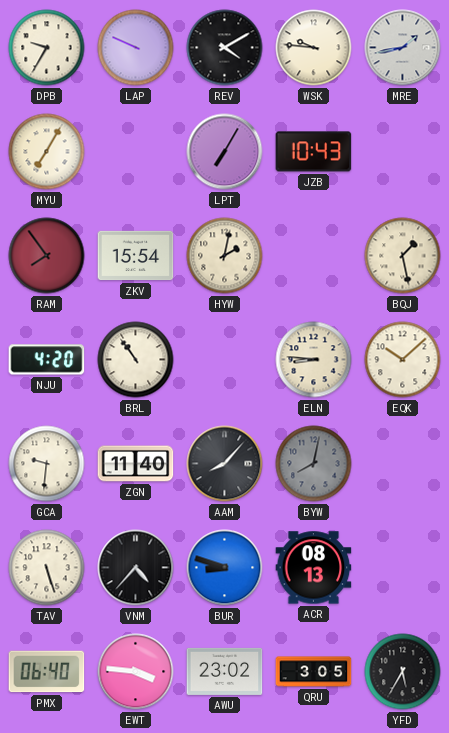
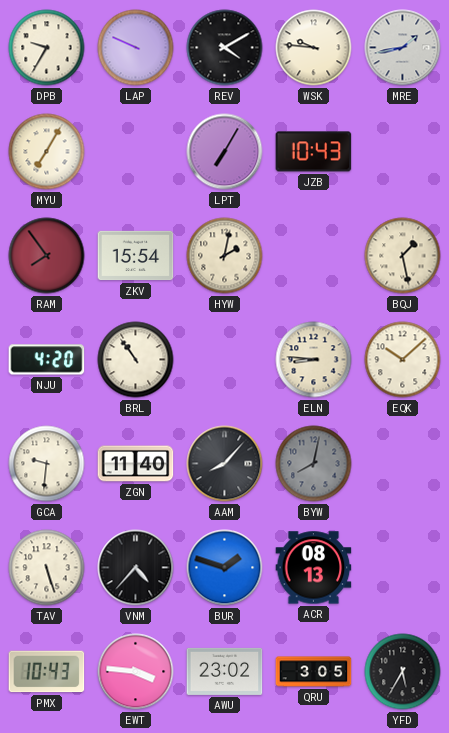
BUR: 8:48 -> 1:48 (225, 568)
PMX: 06:40 -> 10:43 (47, 672)
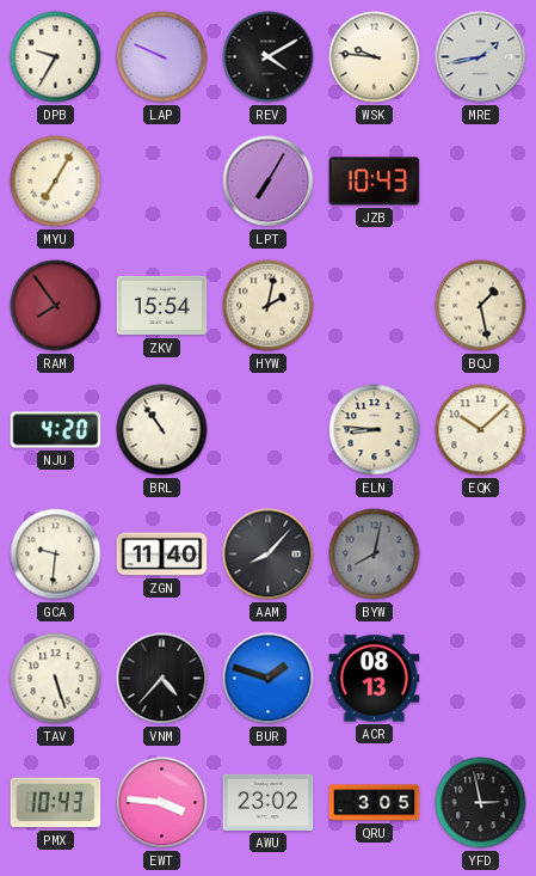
YFD: 5:35 -> 2:58 (481, 803)
